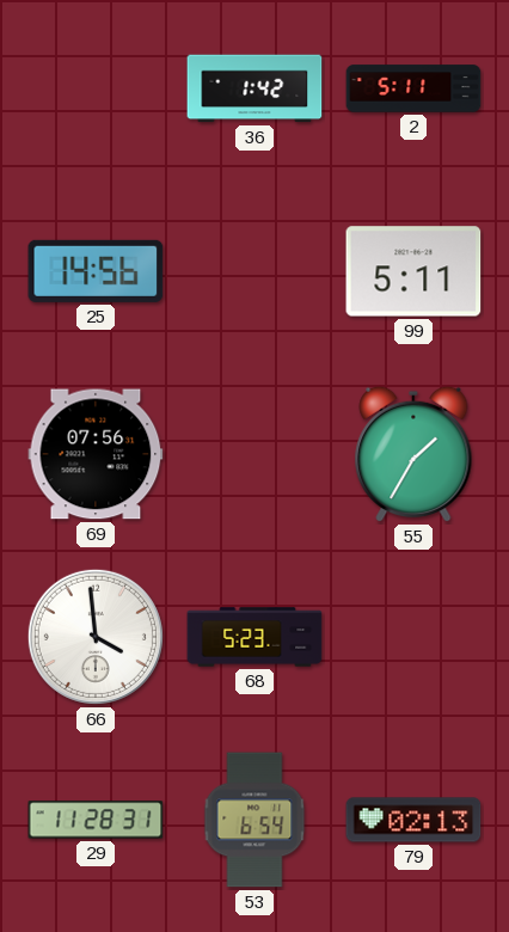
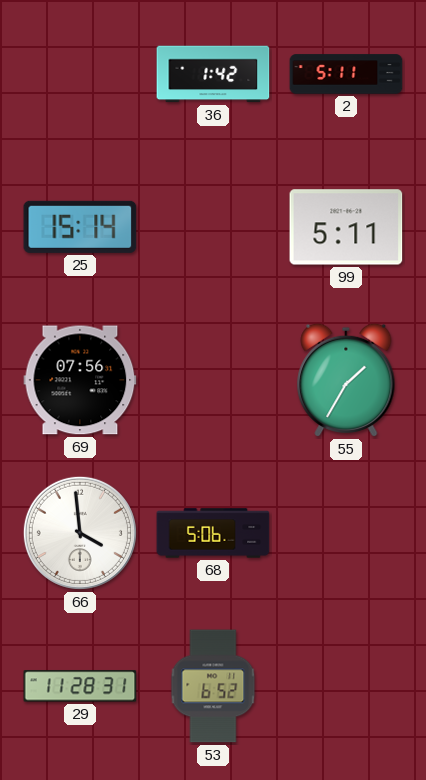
25: 14:56 -> 15:14 (80, 227)
68: 5:23 -> 5:06 (213, 533)
53: 6:54 -> 6:52 (213, 686)
79: 02:13 -> none (413, 820)
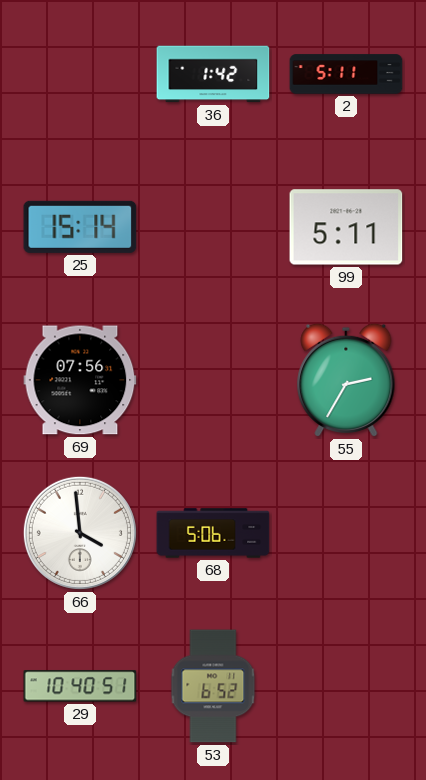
55: 1:35 -> 2:35 (346, 380)
29: 11:28 -> 10:40 (80, 686)
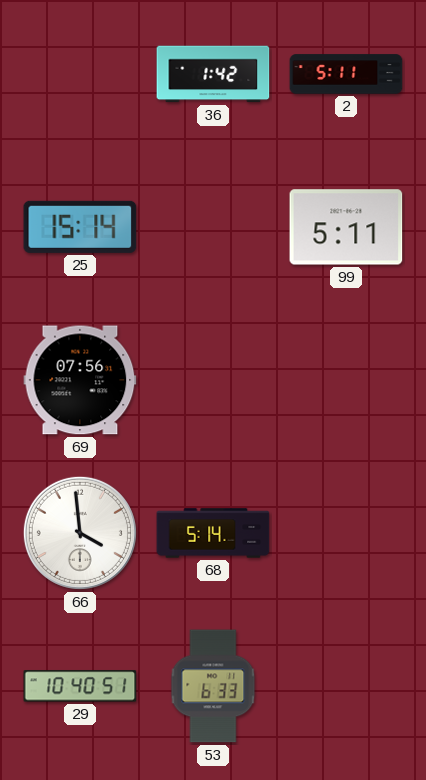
55: 2:35 -> none (346, 380)
68: 5:06 -> 5:14 (213, 533)
53: 6:52 -> 6:33 (213, 686)
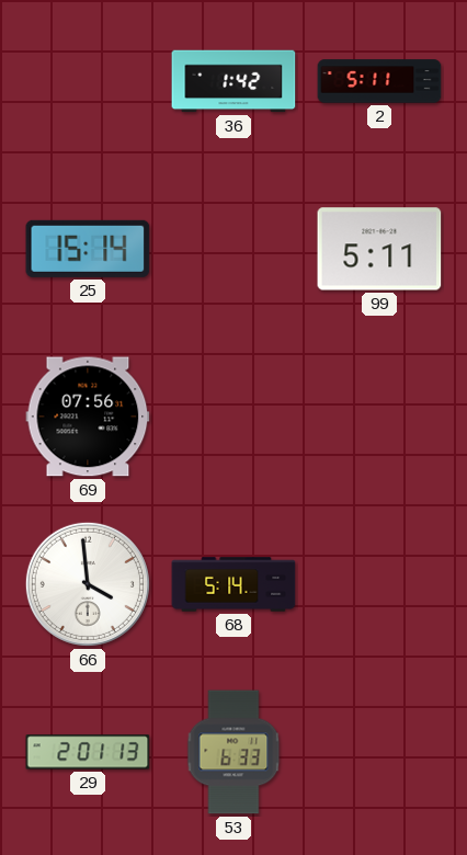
29: 10:40 -> 2:01 (88, 752)
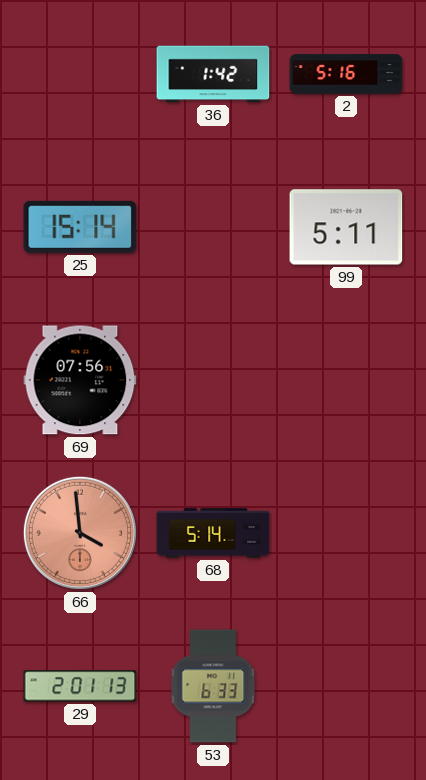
2: 5:11 -> 5:16 (346, 74)
66 dial: white -> salmon (80, 533)
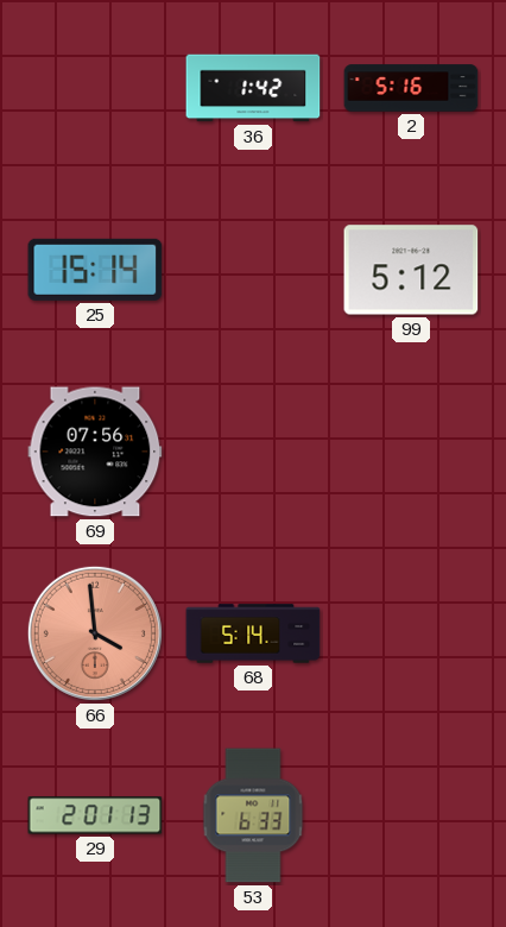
99: 5:11 -> 5:12 (411, 270)
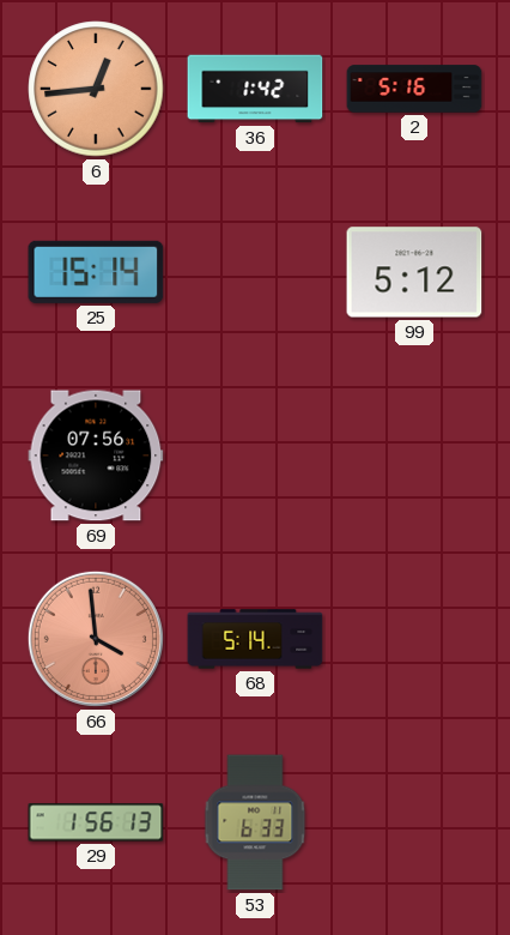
6: none -> 12:44 (96, 89)
29: 2:01 -> 1:56 (96, 822)
